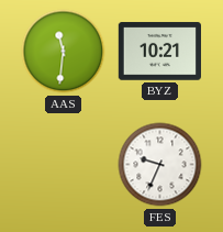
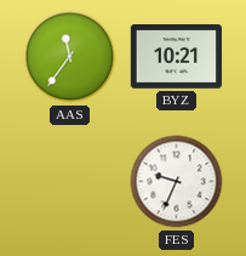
AAS: 11:31 -> 11:36 (70, 57)
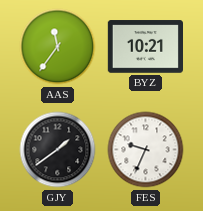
GJY: none -> 1:39 (58, 150)
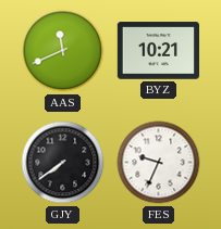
AAS: 11:36 -> 11:41 (63, 51)
GJY: 1:39 -> 7:39 (63, 163)
